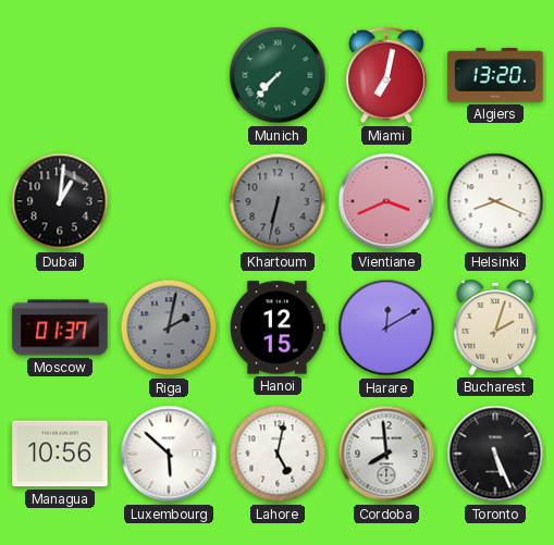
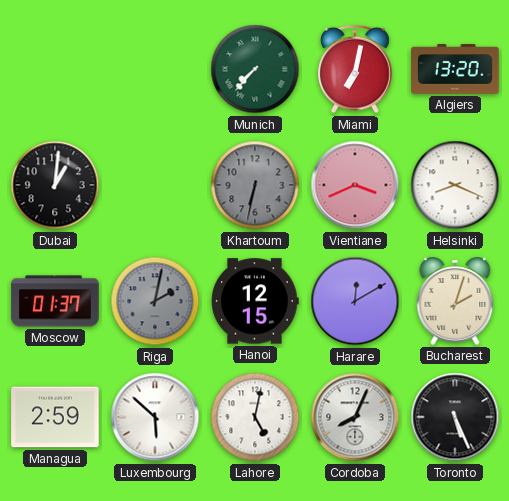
Managua: 10:56 -> 2:59 (55, 417)
Cordoba: 7:59 -> 8:04 (355, 417)
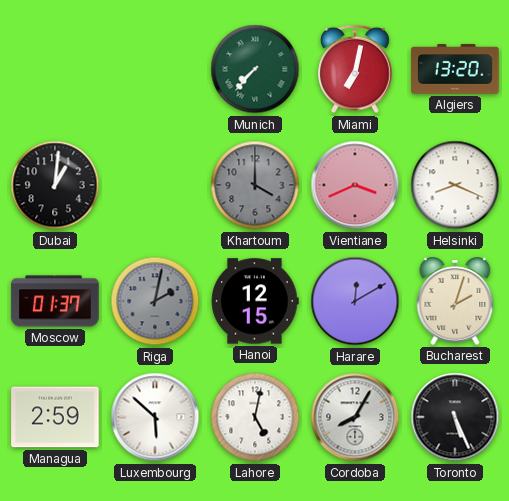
Khartoum: 6:32 -> 4:00 (255, 185)
Cordoba: 8:04 -> 8:05 (355, 417)
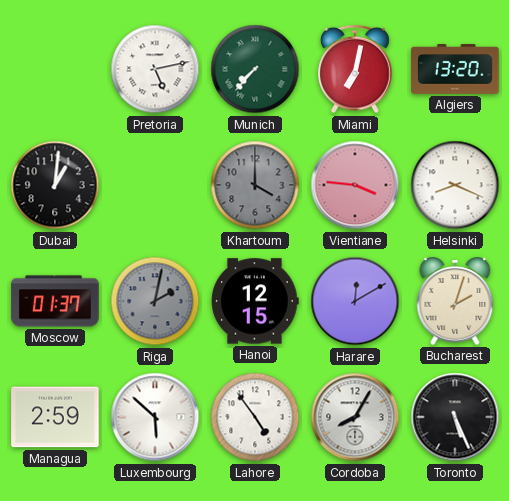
Pretoria: none -> 5:13 (155, 69)
Vientiane: 3:41 -> 3:46 (355, 185)
Lahore: 5:02 -> 4:54 (255, 417)
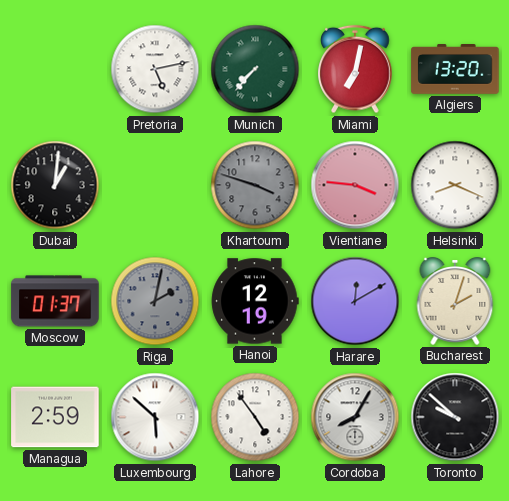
Khartoum: 4:00 -> 3:48 (255, 185)
Hanoi: 12:15 -> 12:19 (255, 301)
Toronto: 5:26 -> 9:52 (455, 417)
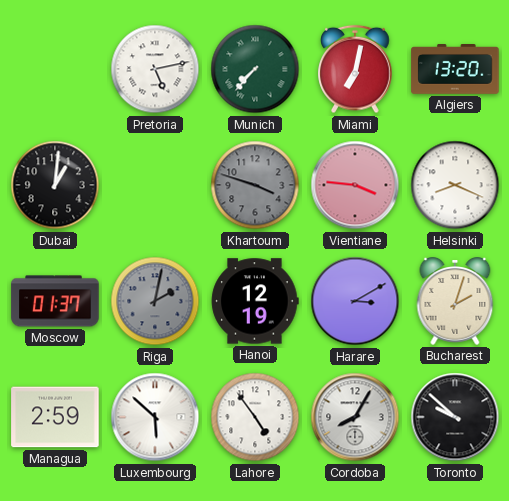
Harare: 12:10 -> 3:10 (355, 301)
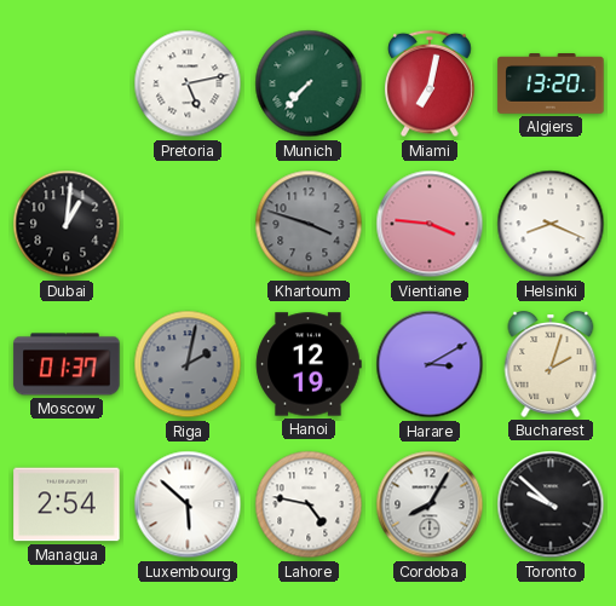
Managua: 2:59 -> 2:54 (67, 504)
Lahore: 4:54 -> 4:47 (309, 504)
